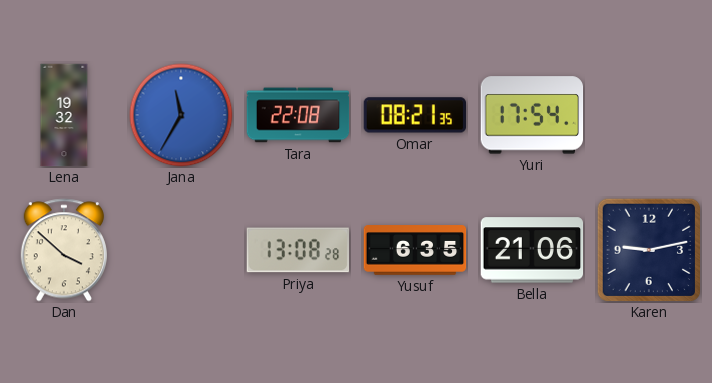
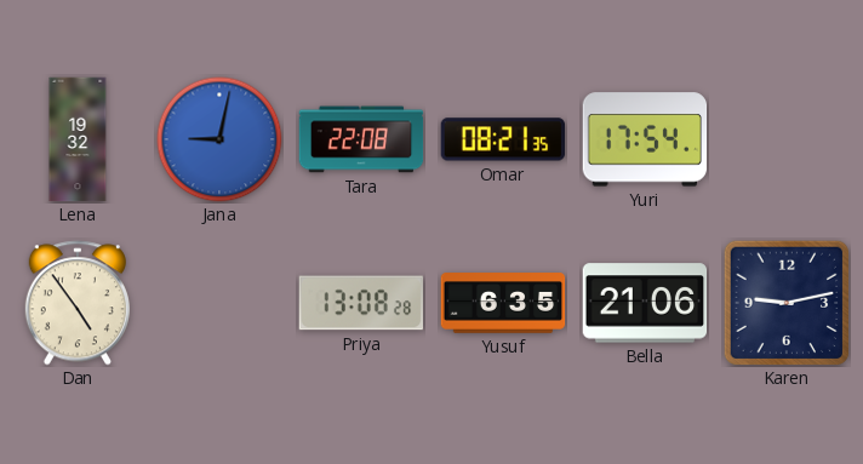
Jana: 11:35 -> 9:02 (219, 139)
Dan: 3:52 -> 4:54 (78, 303)
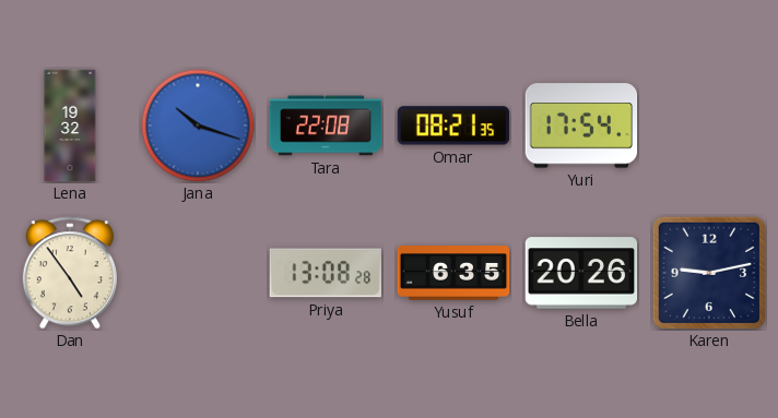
Jana: 9:02 -> 10:18 (198, 126)
Bella: 21:06 -> 20:26 (581, 273)
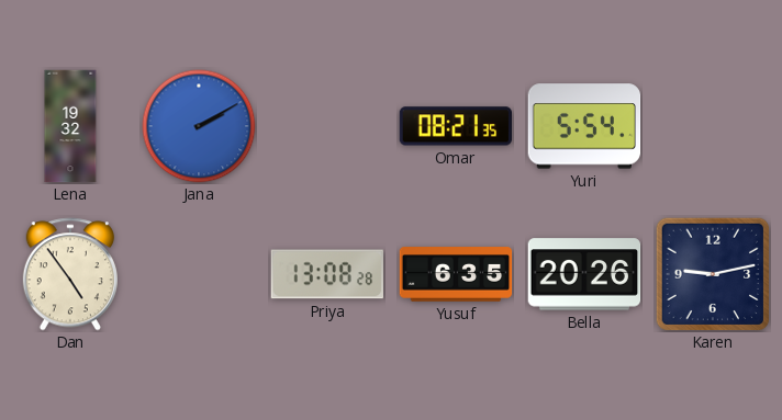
Jana: 10:18 -> 2:10 (199, 126)
Tara: 22:08 -> none (326, 126)
Yuri: 17:54 -> 5:54 (584, 126)
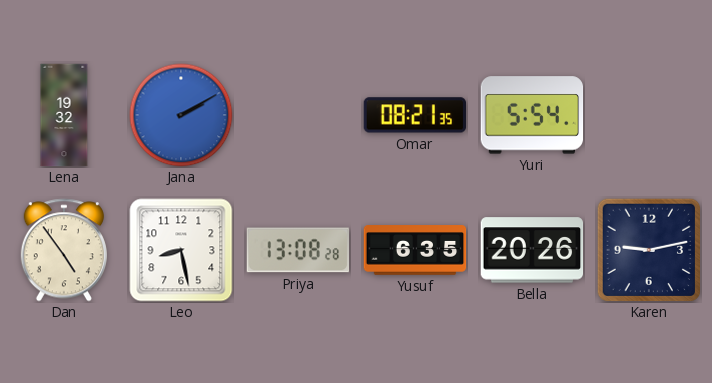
Leo: none -> 8:28 (181, 250)
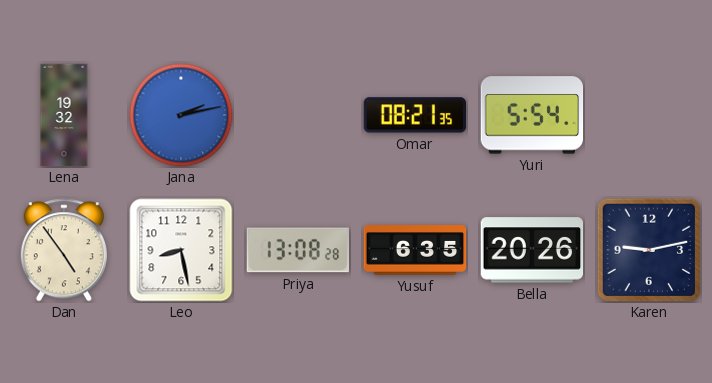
Jana: 2:10 -> 2:13 (181, 115)
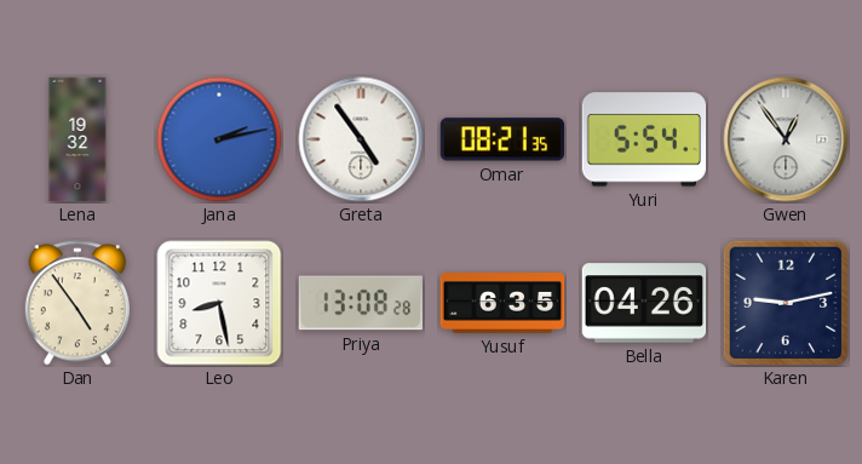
Greta: none -> 4:54 (361, 139)
Gwen: none -> 12:54 (786, 139)
Bella: 20:26 -> 04:26 (644, 303)
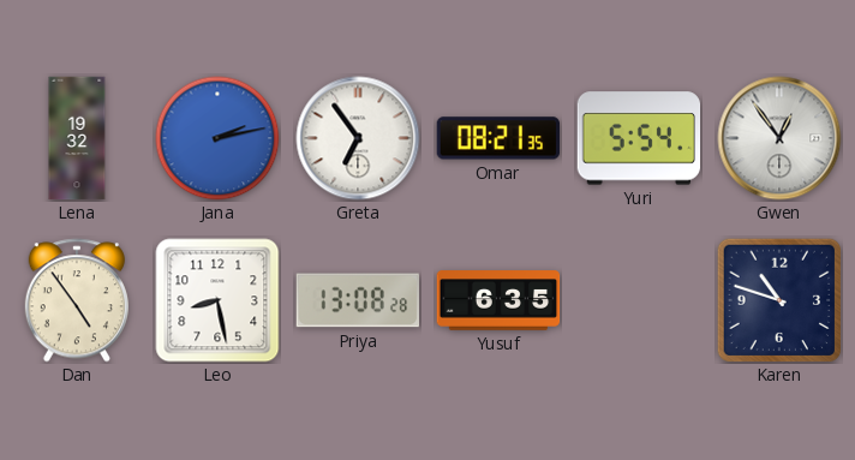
Greta: 4:54 -> 6:54 (358, 138)
Bella: 04:26 -> none (644, 303)
Karen: 9:13 -> 10:48 (779, 300)
